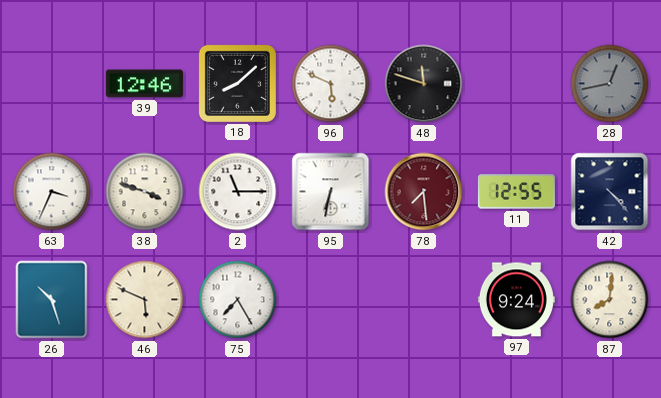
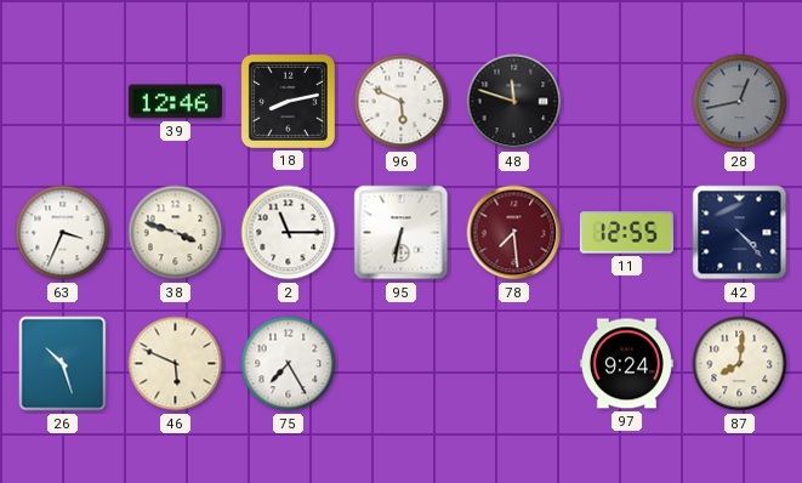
18: 8:08 -> 8:13 (288, 101)
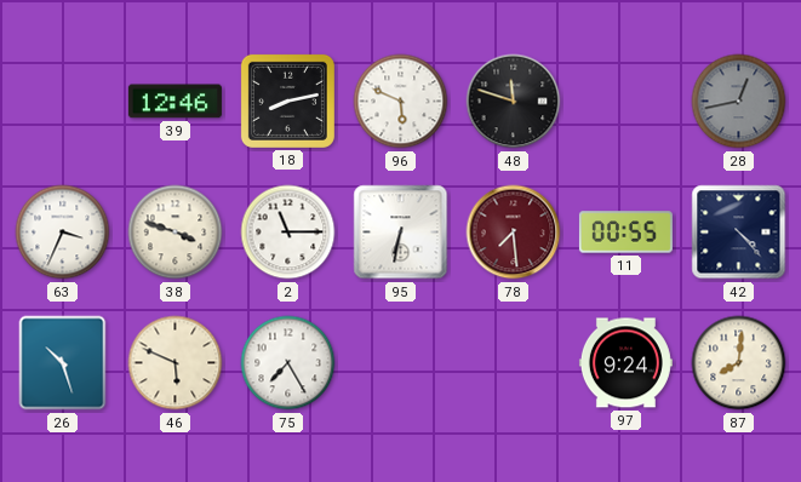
11: 12:55 -> 00:55 (625, 233)
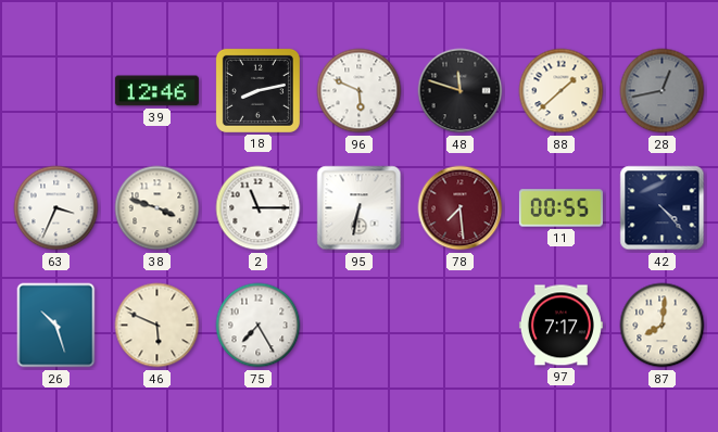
88: none -> 1:38 (562, 91)
97: 9:24 -> 7:17 (560, 326)
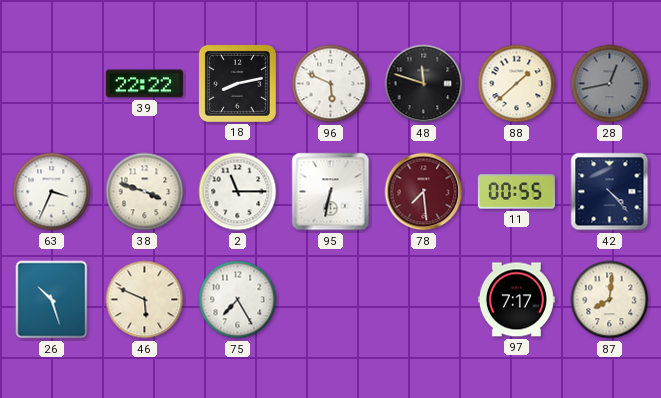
39: 12:46 -> 22:22 (144, 84)
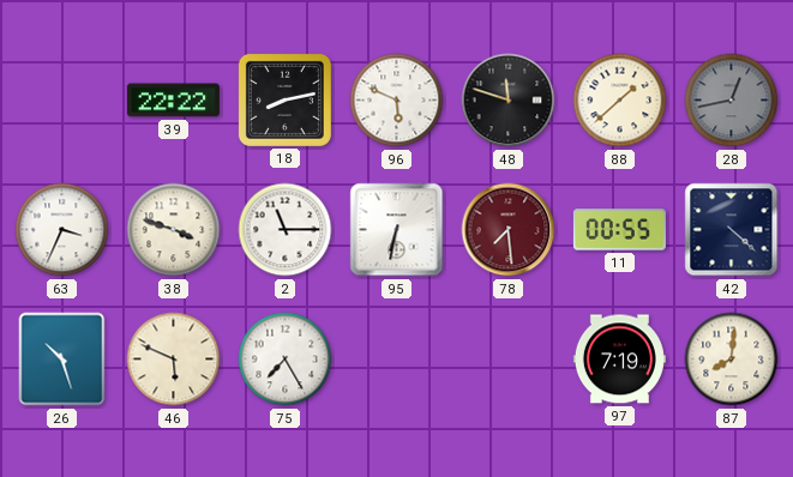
42: 4:23 -> 4:22 (732, 230)
97: 7:17 -> 7:19 (619, 360)
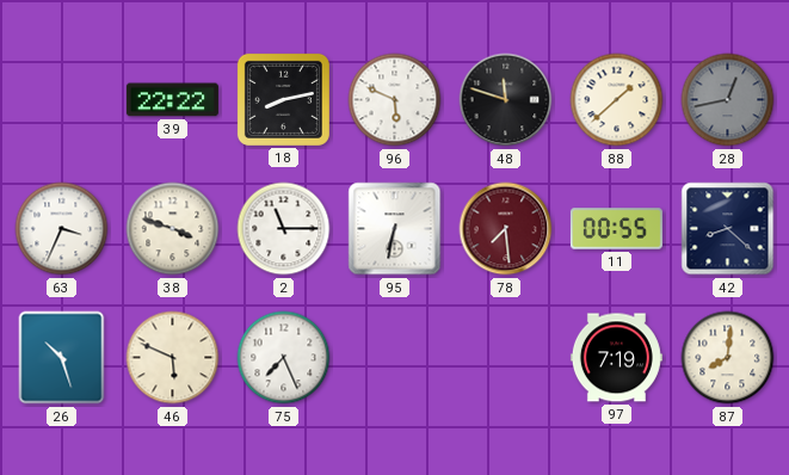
42: 4:22 -> 8:22 (728, 229)
75: 7:25 -> 7:26 (284, 358)
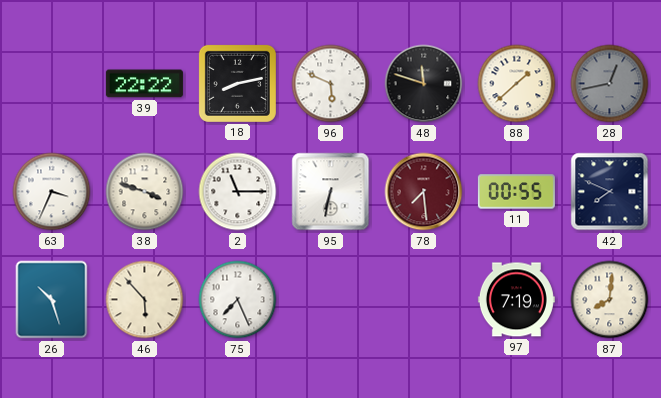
42: 8:22 -> 7:49 (610, 192)
46: 5:49 -> 5:53 (145, 300)
